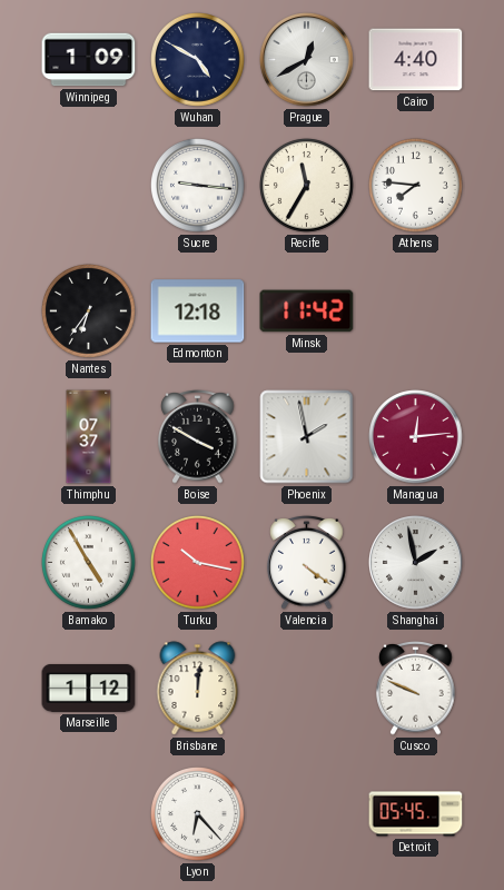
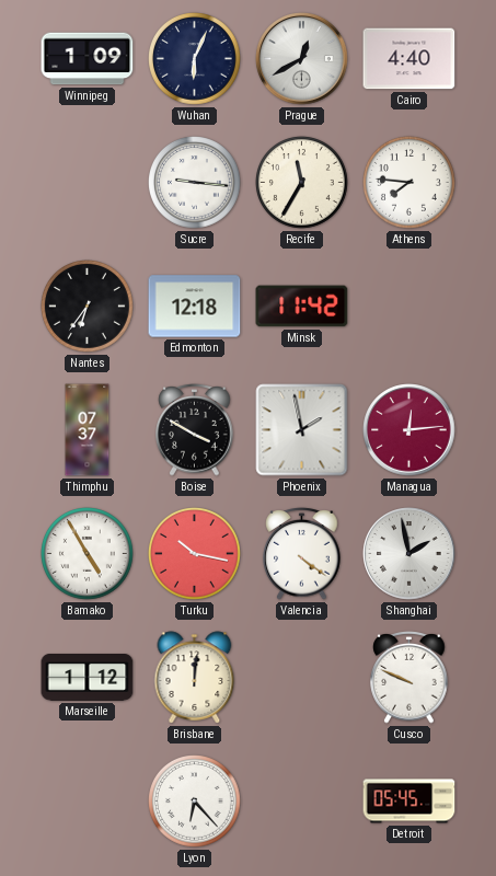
Wuhan: 4:50 -> 6:04 (195, 59)
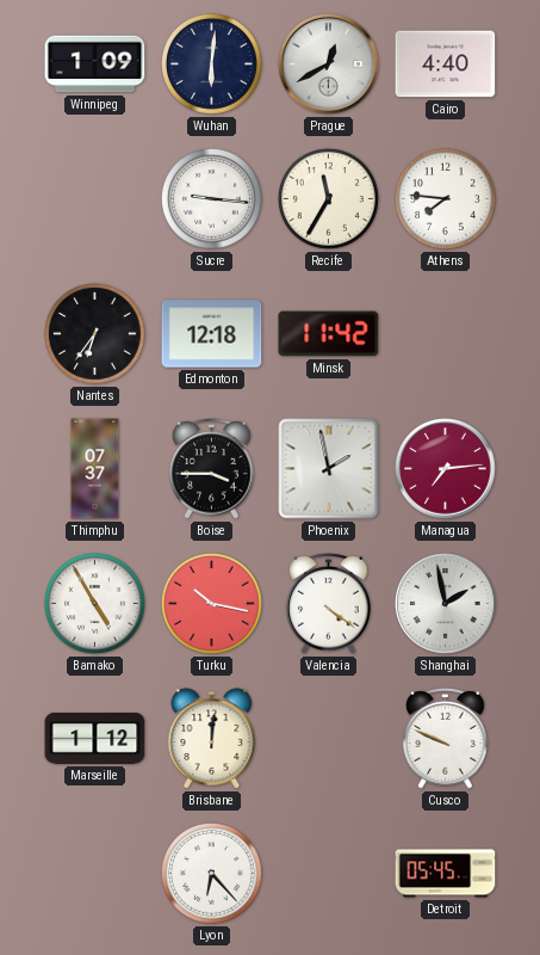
Wuhan: 6:04 -> 6:01 (212, 64)
Boise: 3:50 -> 3:45 (212, 469)
Managua: 12:14 -> 7:14 (446, 469)
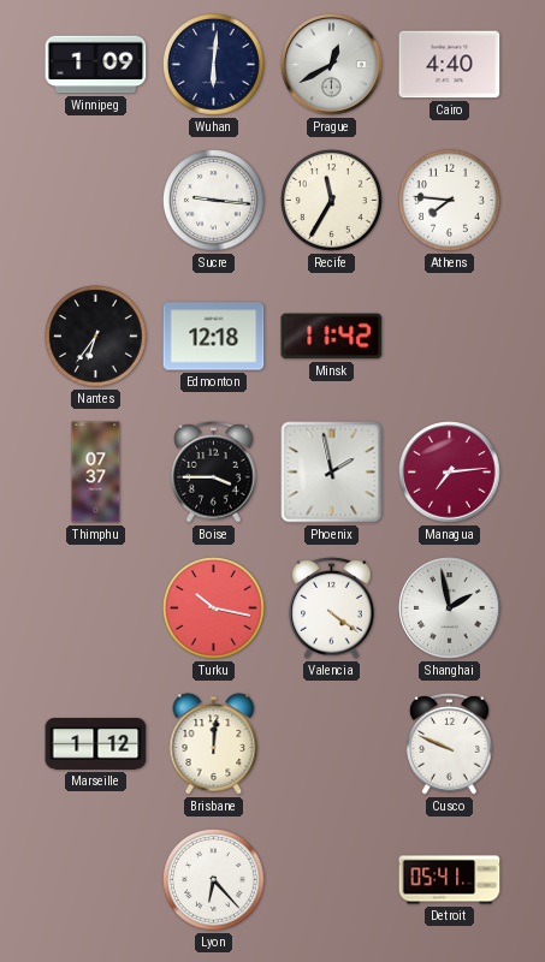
Bamako: 4:55 -> none (95, 604)
Detroit: 05:45 -> 05:41 (450, 880)
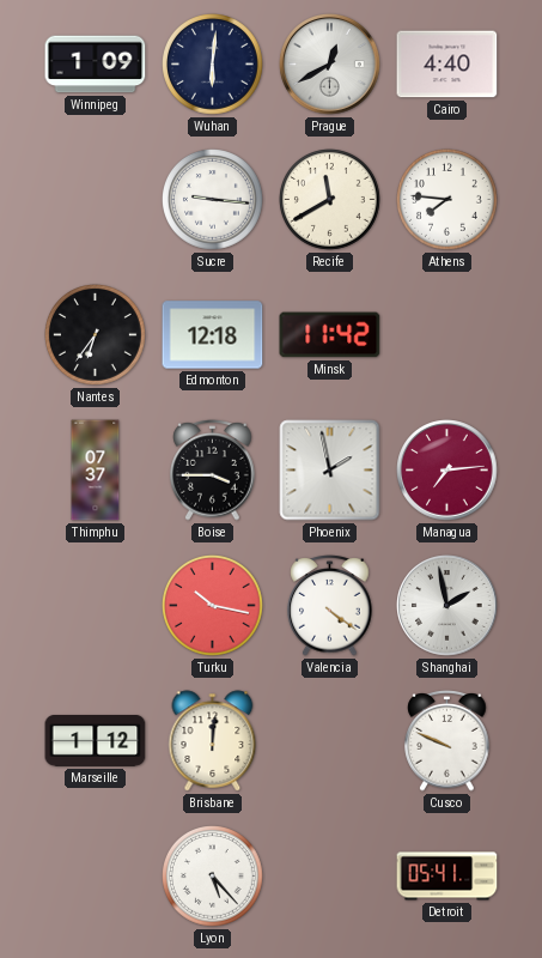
Recife: 11:35 -> 11:40 (330, 200)
Lyon: 6:23 -> 5:23 (213, 877)
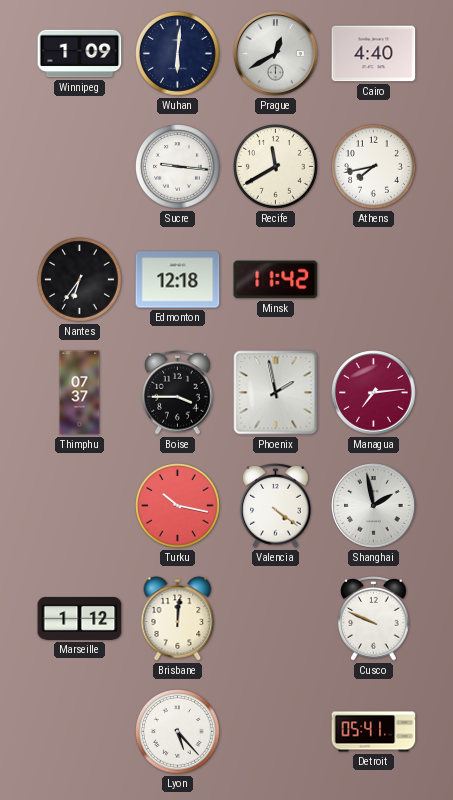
Athens: 7:46 -> 7:43 (374, 167)
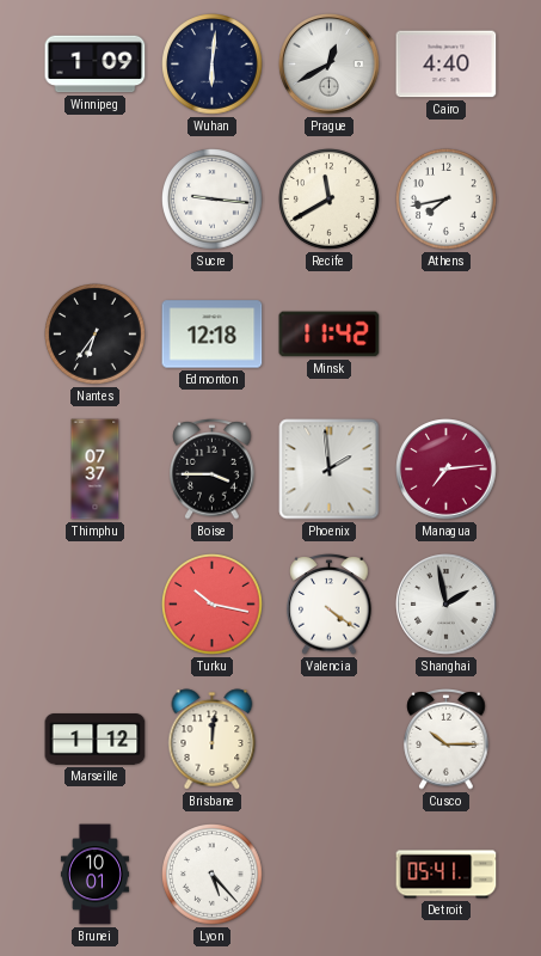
Phoenix: 1:58 -> 1:59 (330, 470)
Cusco: 9:49 -> 10:15 (447, 740)
Brunei: none -> 10:01 (94, 875)
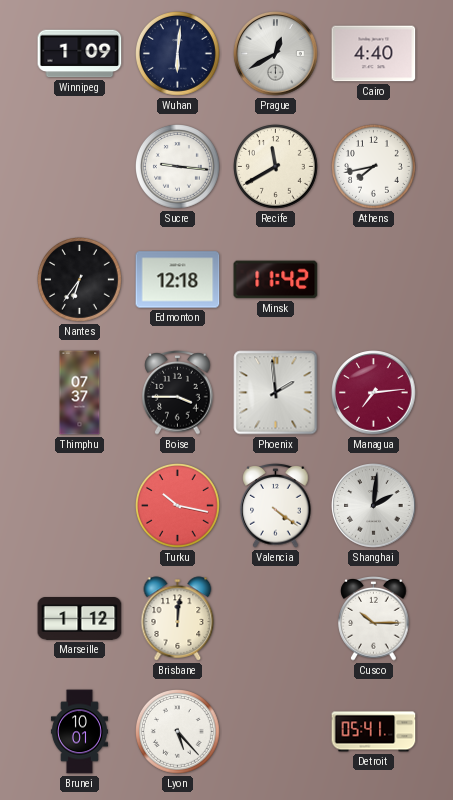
Shanghai: 1:58 -> 2:01 (374, 506)
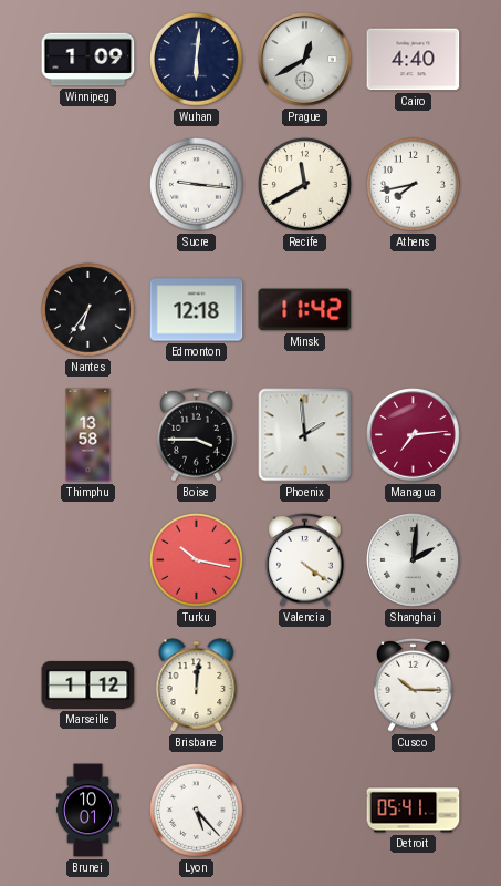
Thimphu: 07:37 -> 13:58 (88, 435)
